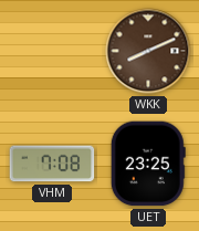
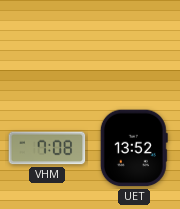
WKK: 8:11 -> none (148, 51)
UET: 23:25 -> 13:52 (134, 148)
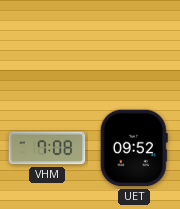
UET: 13:52 -> 09:52 (134, 148)
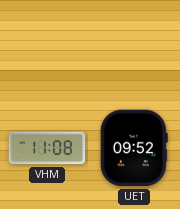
VHM: 7:08 -> 11:08 (47, 148)
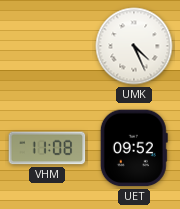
UMK: none -> 4:26 (134, 46)
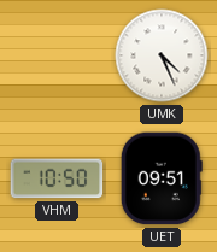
VHM: 11:08 -> 10:50 (57, 178)
UET: 09:52 -> 09:51 (162, 178)
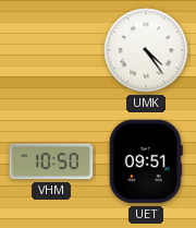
UMK: 4:26 -> 4:24 (146, 50)
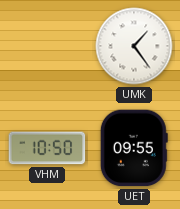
UMK: 4:24 -> 1:24 (134, 46)
UET: 09:51 -> 09:55 (134, 148)
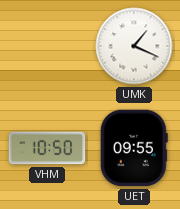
UMK: 1:24 -> 1:19 (134, 46)
